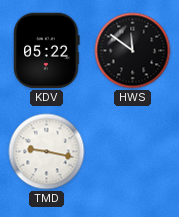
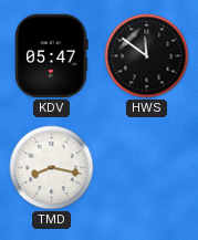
KDV: 05:22 -> 05:47 (52, 56)
TMD: 9:17 -> 8:17 (52, 168)
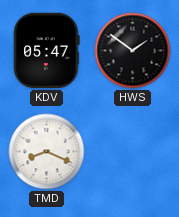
HWS: 11:51 -> 1:51 (133, 51)
TMD: 8:17 -> 8:19 (47, 152)
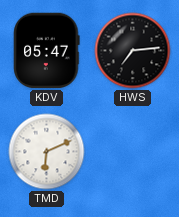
HWS: 1:51 -> 7:14 (133, 51)
TMD: 8:19 -> 6:11 (47, 152)
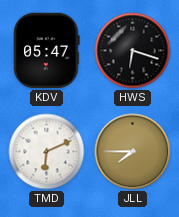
HWS: 7:14 -> 6:18 (133, 51)
JLL: none -> 7:45 (133, 152)
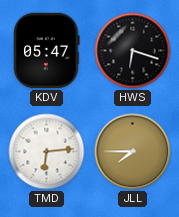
TMD: 6:11 -> 6:14 (47, 152)
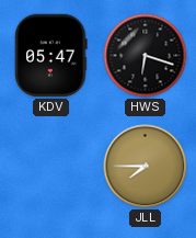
TMD: 6:14 -> none (47, 152)
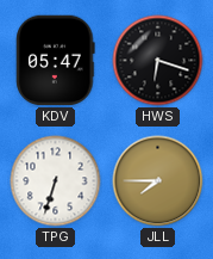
TPG: none -> 6:33 (56, 181)
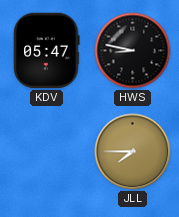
HWS: 6:18 -> 8:47 (133, 51)
TPG: 6:33 -> none (56, 181)
